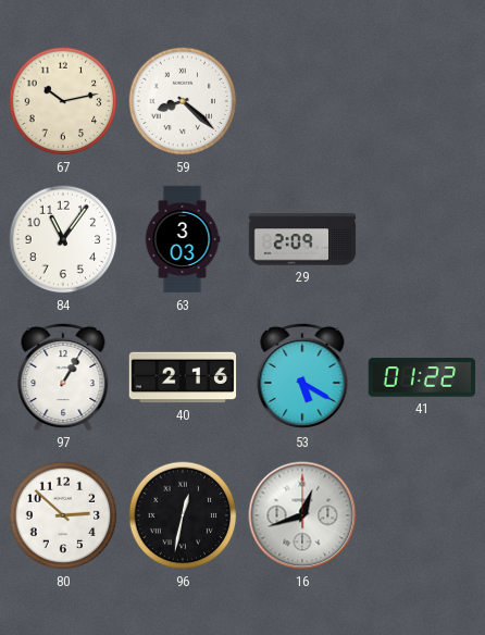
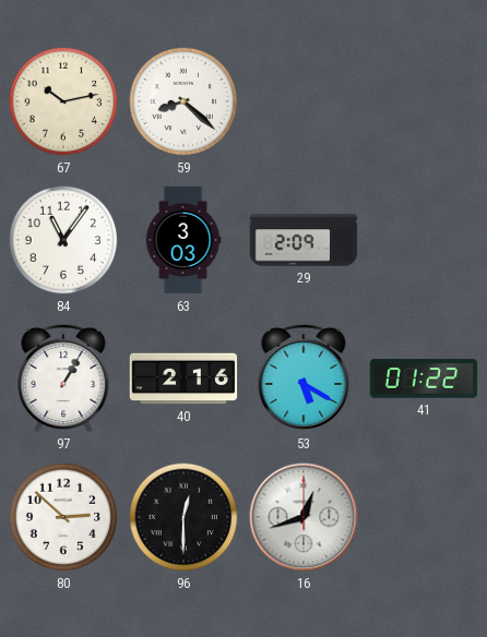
96: 12:32 -> 12:30 (183, 517)
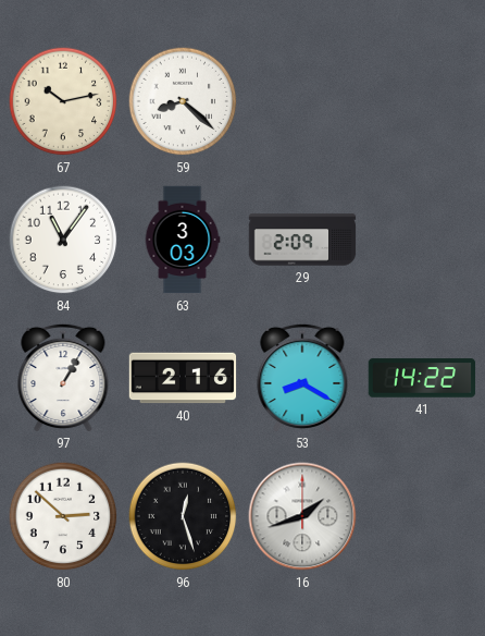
53: 5:20 -> 8:20 (302, 377)
41: 01:22 -> 14:22 (422, 378)
96: 12:30 -> 12:27 (183, 516)
16: 12:42 -> 1:42 (302, 516)
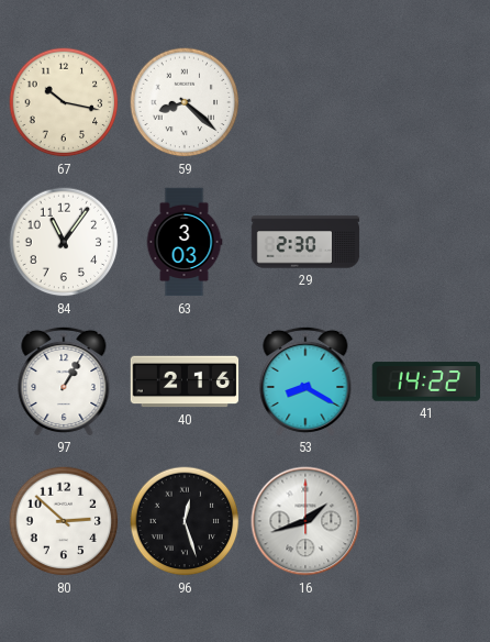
67: 10:13 -> 10:17 (64, 102)
29: 2:09 -> 2:30 (305, 242)
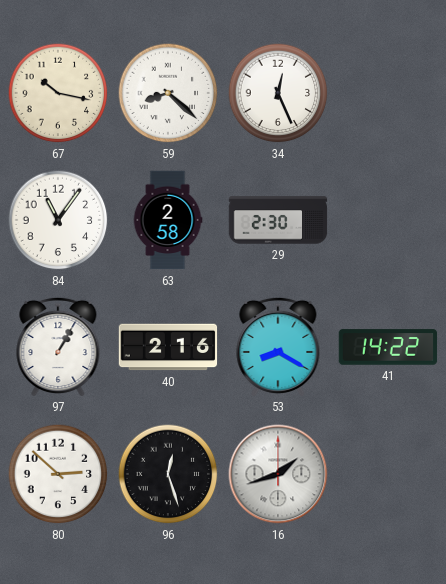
34: none -> 12:26 (278, 93)
63: 3:03 -> 2:58 (168, 220)
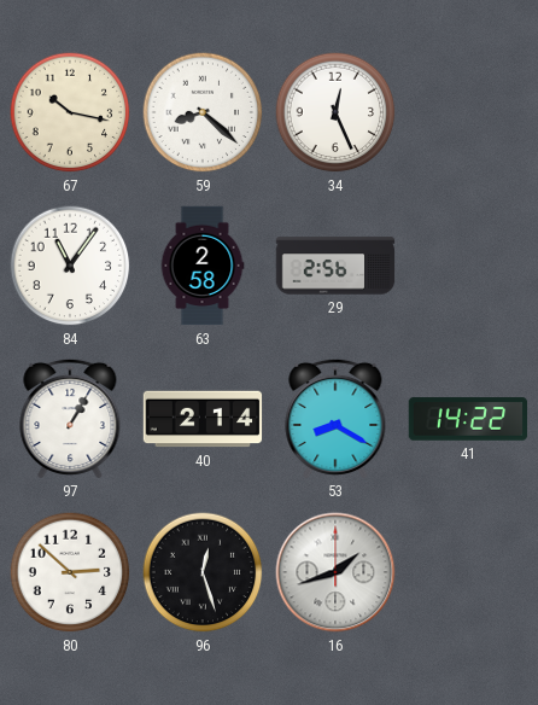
29: 2:30 -> 2:56 (335, 266)
40: 2:16 -> 2:14 (203, 419)
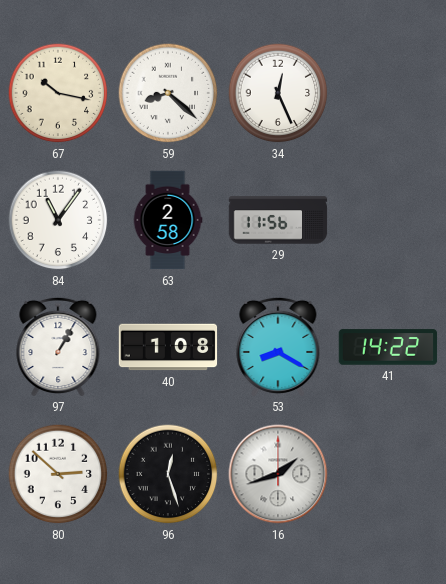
29: 2:56 -> 11:56 (278, 220)
40: 2:14 -> 1:08 (168, 347)
